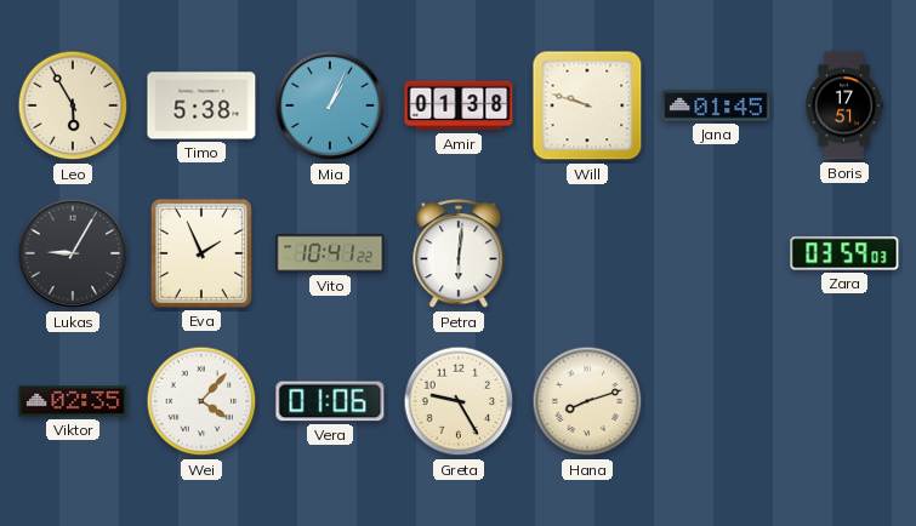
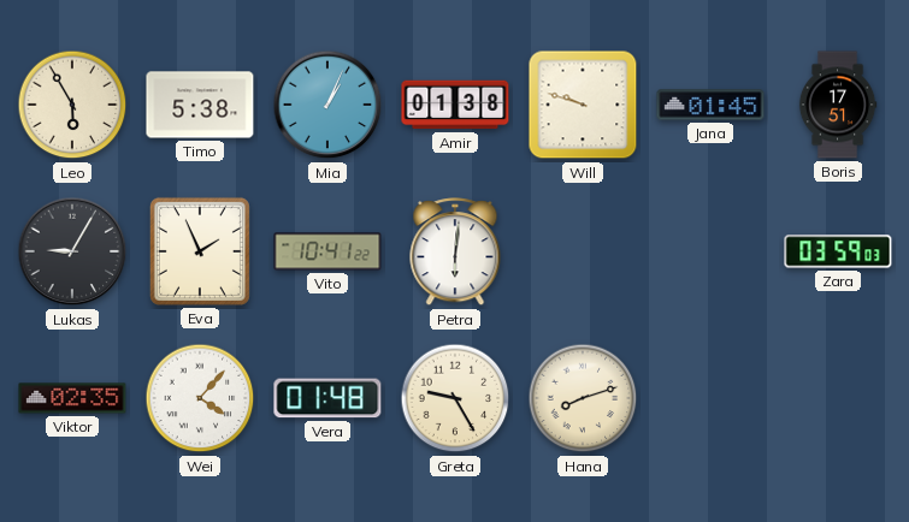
Vera: 01:06 -> 01:48 (327, 398)
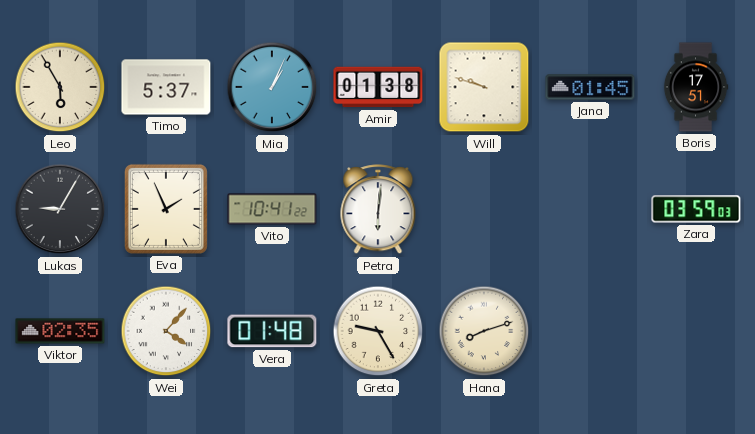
Timo: 5:38 -> 5:37 (166, 87)
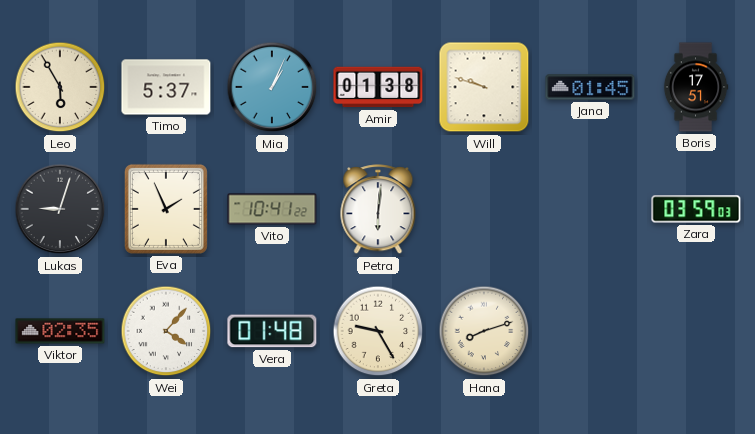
Lukas: 9:05 -> 9:03 (60, 209)
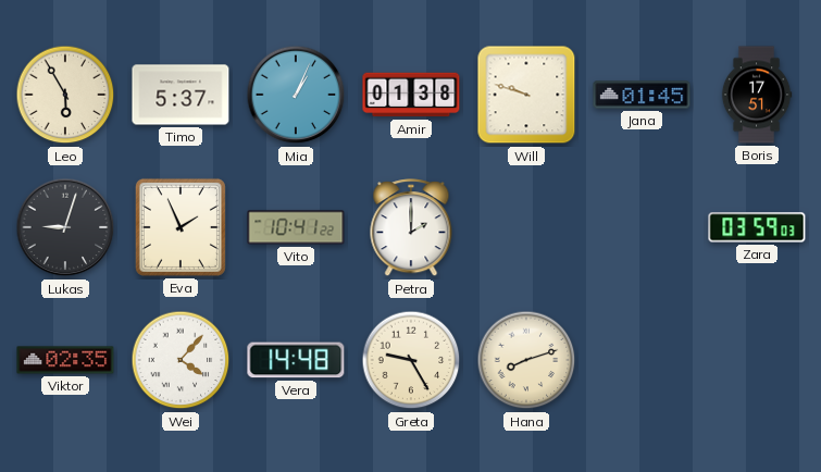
Petra: 6:01 -> 2:00 (411, 228)
Vera: 01:48 -> 14:48 (296, 360)
